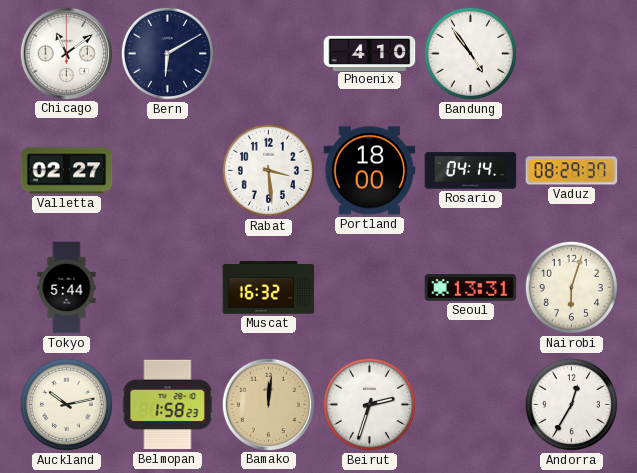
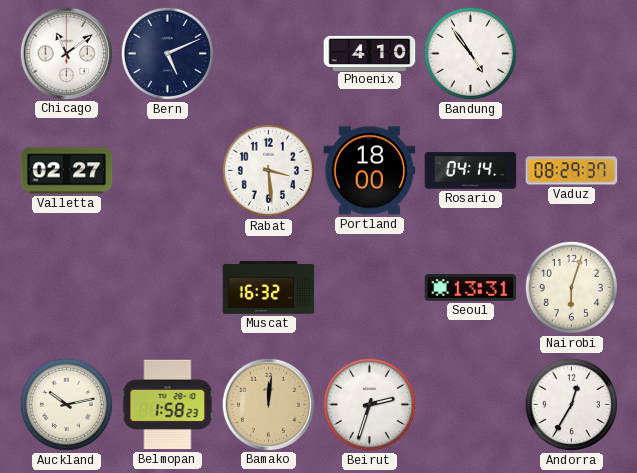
Bern: 6:10 -> 5:11 (167, 53)
Tokyo: 5:44 -> none (67, 288)
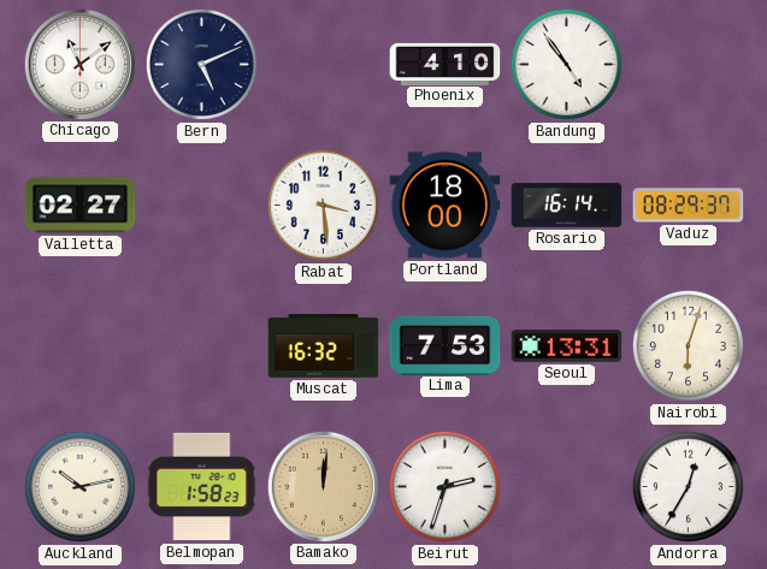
Rosario: 04:14 -> 16:14 (567, 206)
Lima: none -> 7:53 (446, 345)
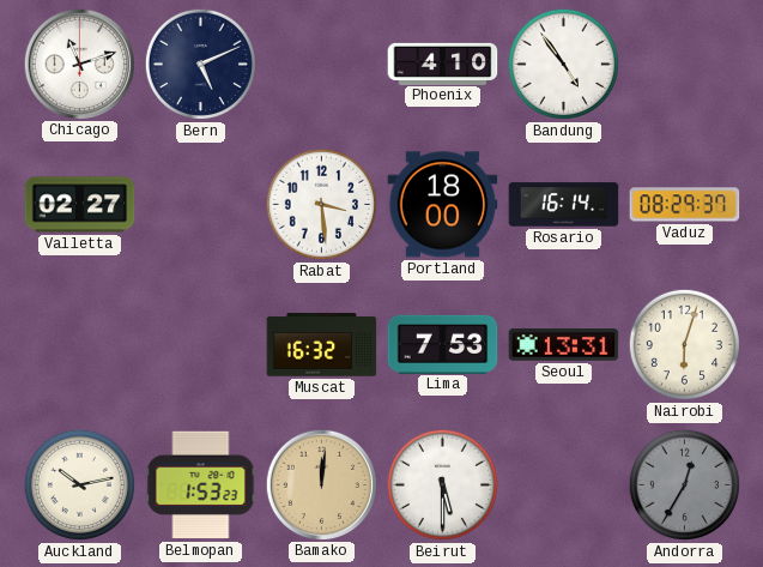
Chicago: 11:09 -> 11:12 (79, 64)
Belmopan: 1:58 -> 1:53 (201, 485)
Beirut: 2:33 -> 5:30 (442, 484)
Andorra dial: white -> grey (684, 484)
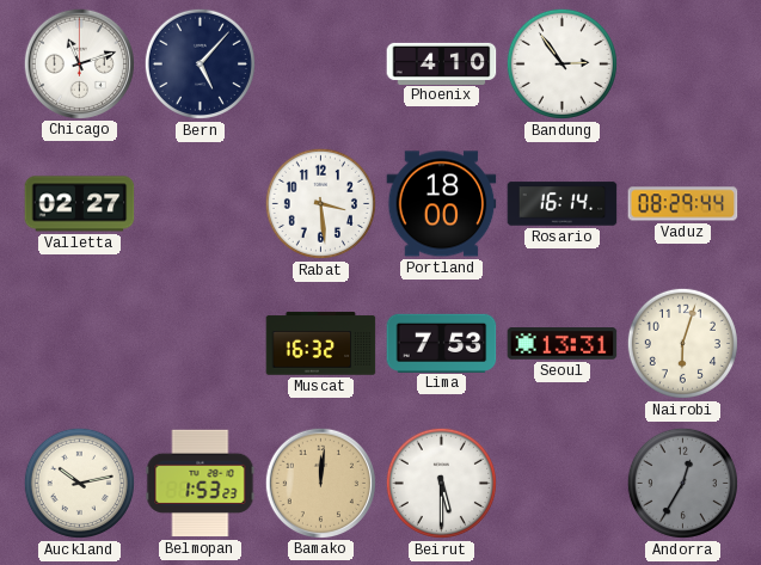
Bern: 5:11 -> 5:07 (200, 63)
Bandung: 4:54 -> 2:54 (561, 63)
Vaduz: 08:29:37 -> 08:29:44 (683, 204)
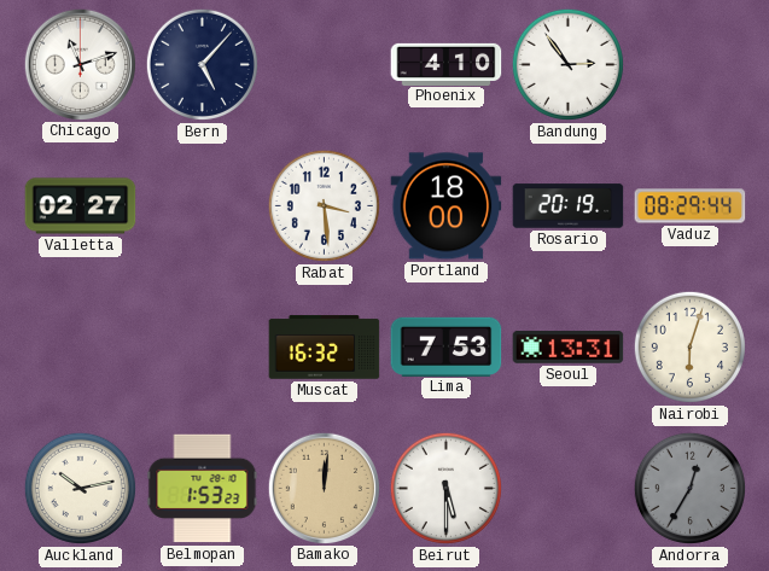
Rosario: 16:14 -> 20:19 (569, 206)
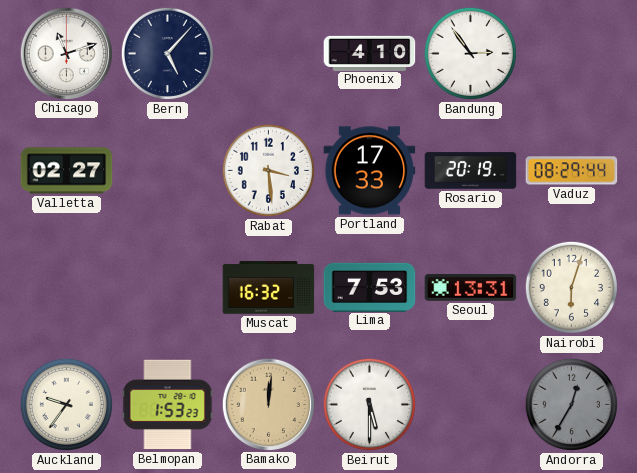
Portland: 18:00 -> 17:33 (370, 171)
Auckland: 10:13 -> 9:36 (66, 404)
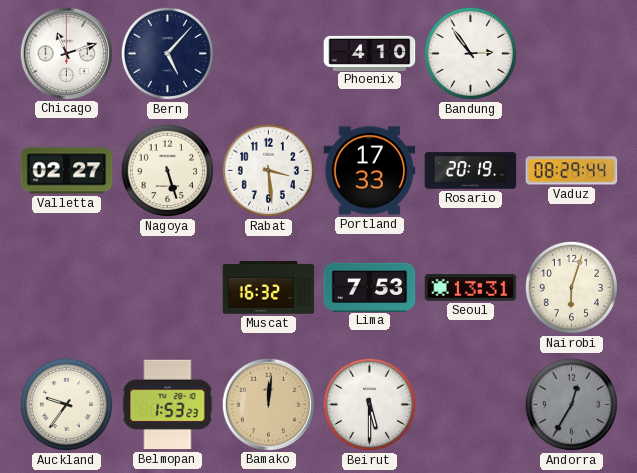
Nagoya: none -> 5:27 (167, 170)
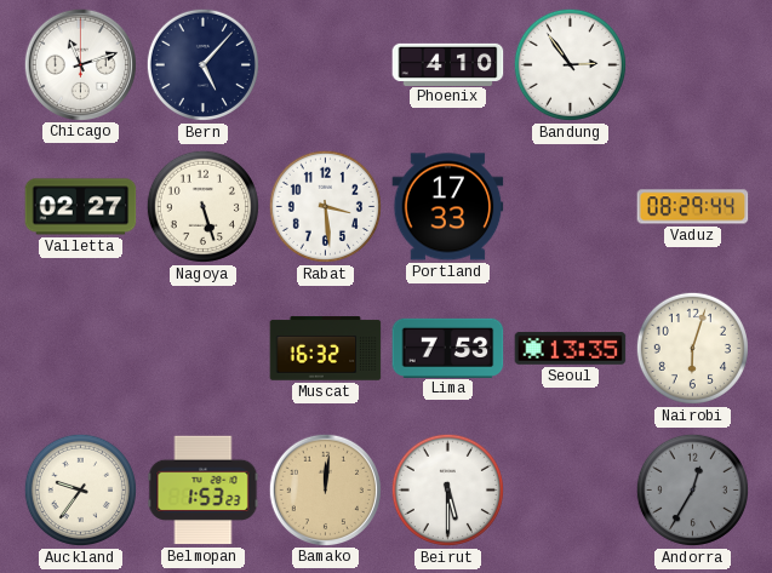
Rosario: 20:19 -> none (471, 171)
Seoul: 13:31 -> 13:35 (571, 349)
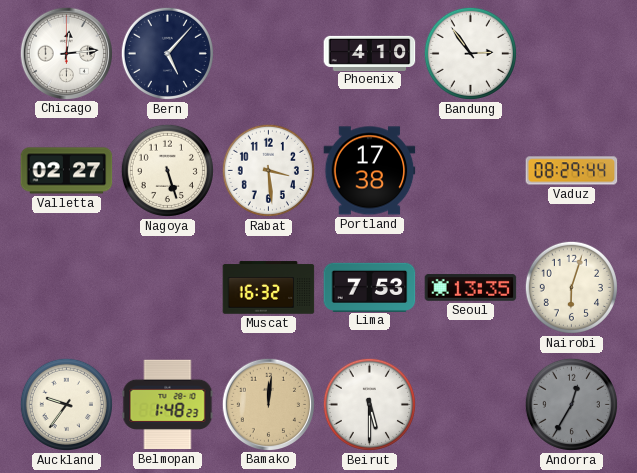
Chicago: 11:12 -> 12:14 (66, 53)
Portland: 17:33 -> 17:38 (370, 171)
Belmopan: 1:53 -> 1:48 (168, 405)
